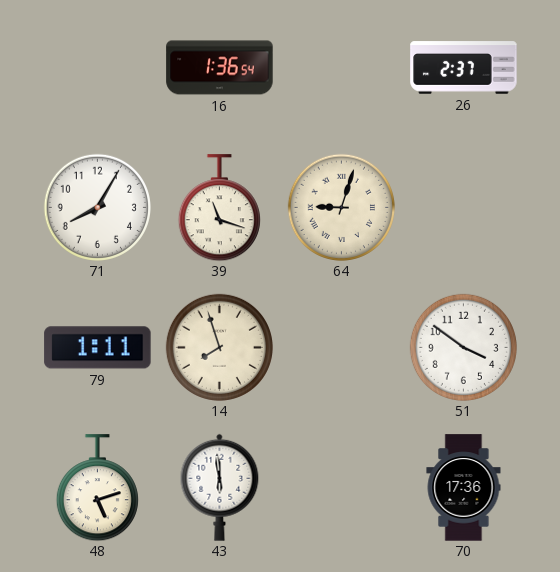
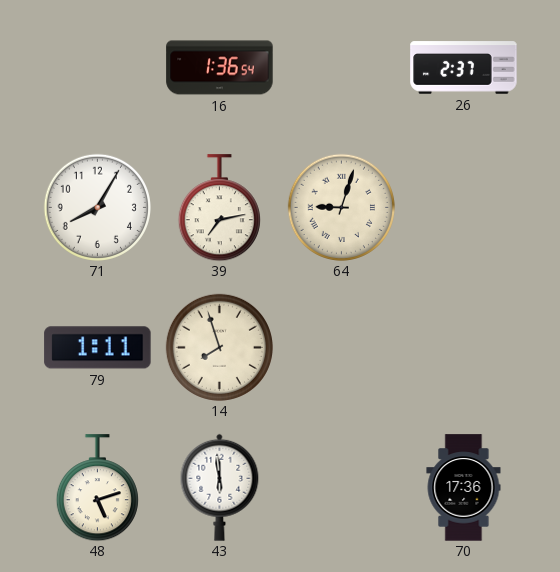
39: 11:18 -> 7:13 (219, 208)
51: 3:51 -> none (463, 347)
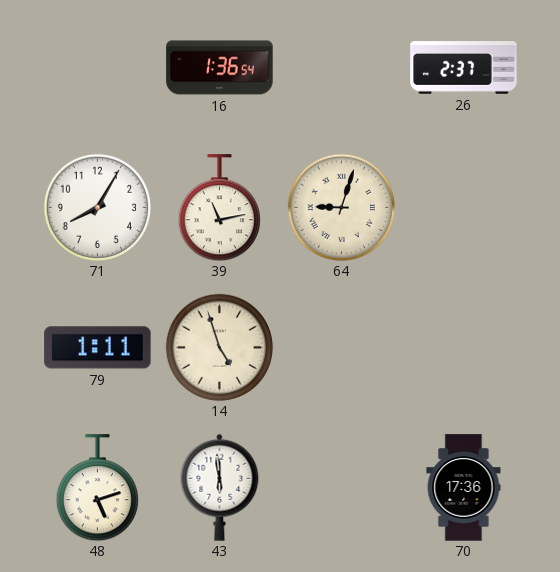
39: 7:13 -> 11:13 (219, 208)
14: 7:57 -> 4:57 (219, 347)
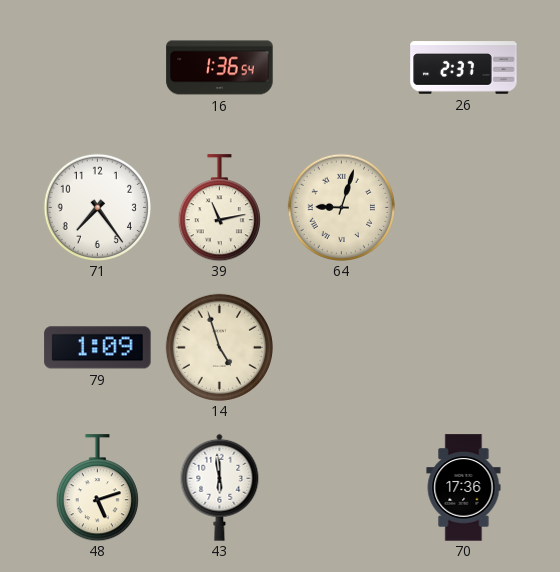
71: 8:05 -> 7:24 (97, 207)
79: 1:11 -> 1:09 (98, 348)
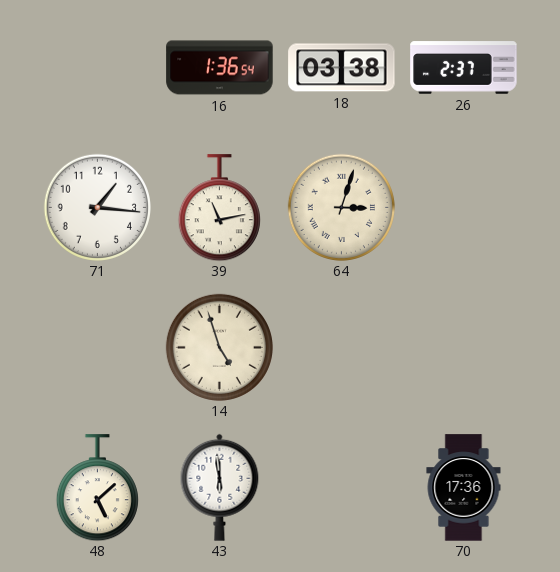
18: none -> 03:38 (342, 68)
71: 7:24 -> 1:16 (97, 207)
64: 9:03 -> 3:03 (341, 207)
79: 1:09 -> none (98, 348)
48: 5:12 -> 5:08 (97, 488)
